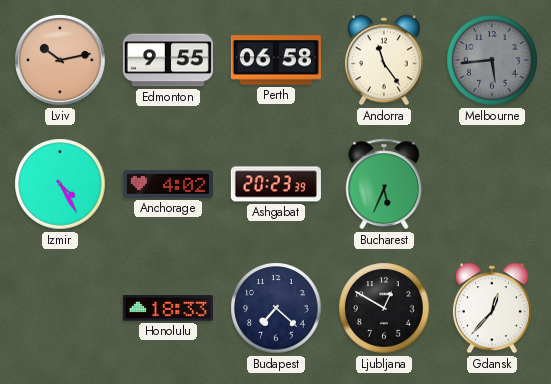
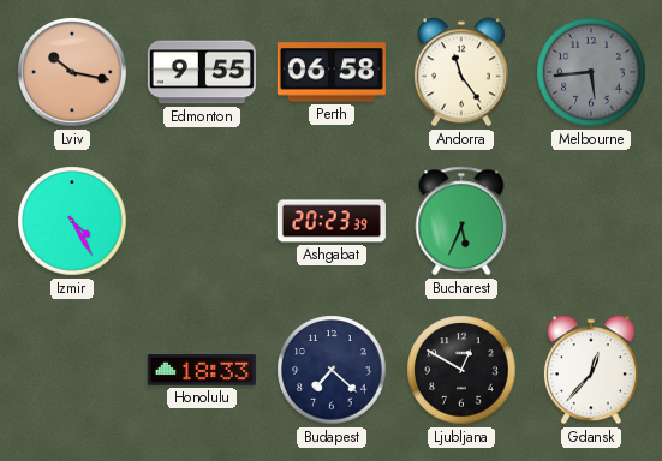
Lviv: 10:13 -> 10:17 (72, 72)
Anchorage: 4:02 -> none (168, 184)
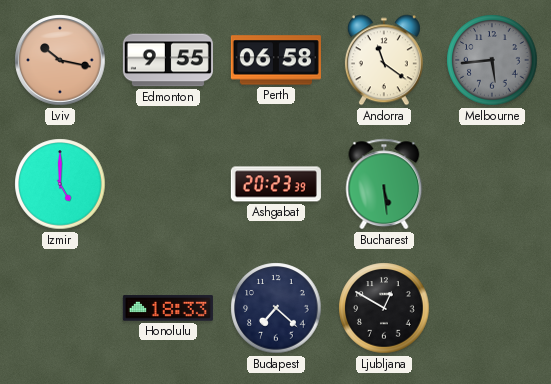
Andorra: 11:24 -> 11:21 (384, 60)
Izmir: 4:25 -> 5:00 (60, 184)
Bucharest: 5:34 -> 5:29 (384, 184)
Gdansk: 12:37 -> none (591, 370)
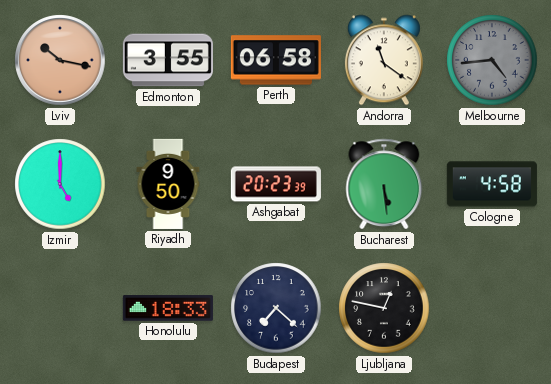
Edmonton: 9:55 -> 3:55 (168, 60)
Melbourne: 5:44 -> 4:44 (492, 60)
Riyadh: none -> 9:50 (168, 184)
Cologne: none -> 4:58 (492, 184)
Ljubljana: 12:50 -> 12:47 (384, 308)
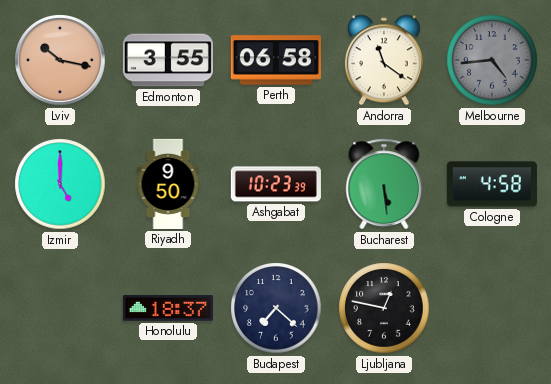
Ashgabat: 20:23 -> 10:23 (276, 184)
Honolulu: 18:33 -> 18:37 (168, 308)
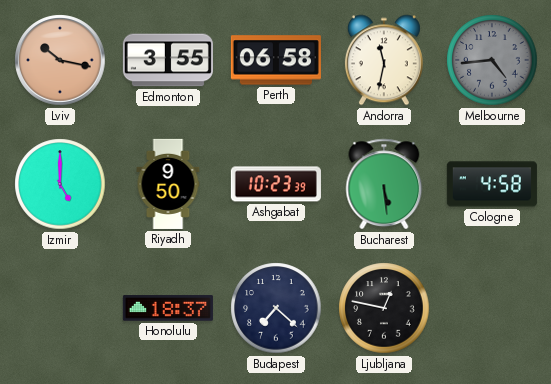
Andorra: 11:21 -> 11:32 (384, 60)
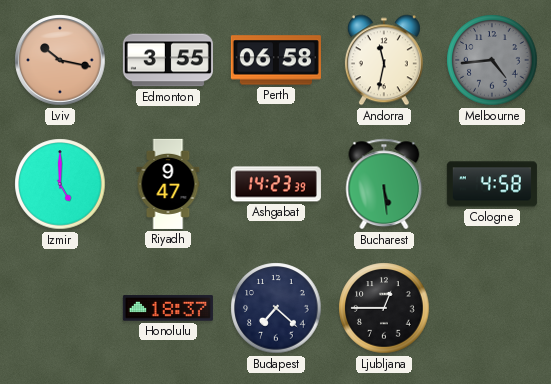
Riyadh: 9:50 -> 9:47 (168, 184)
Ashgabat: 10:23 -> 14:23 (276, 184)
Ljubljana: 12:47 -> 12:45 (384, 308)
